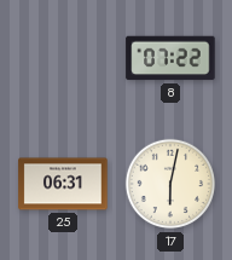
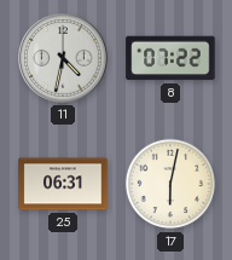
11: none -> 4:32 (64, 59)
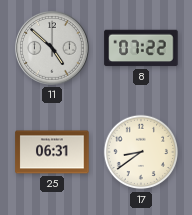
11: 4:32 -> 4:52 (53, 49)
17: 6:02 -> 8:39 (141, 152)
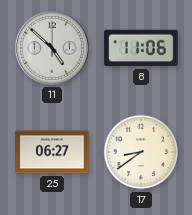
8: 07:22 -> 11:06 (141, 48)
25: 06:31 -> 06:27 (52, 152)
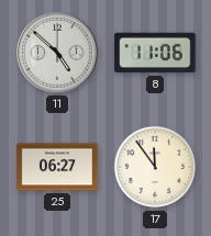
17: 8:39 -> 11:54 (155, 167)
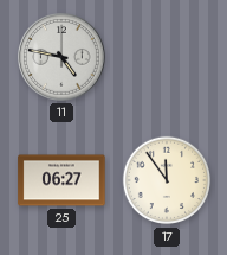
11: 4:52 -> 4:47 (63, 58)
8: 11:06 -> none (155, 53)
